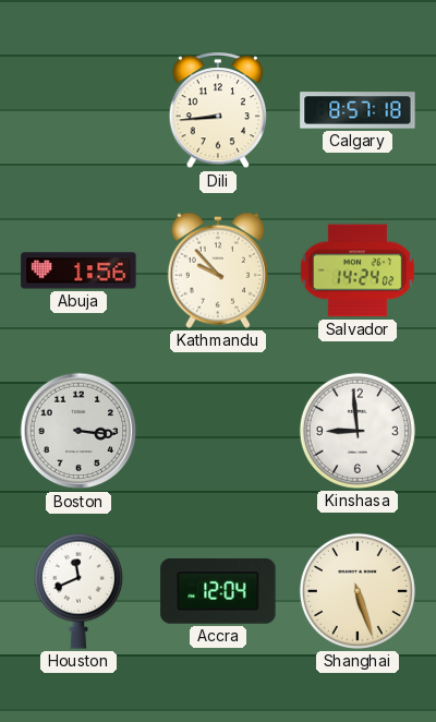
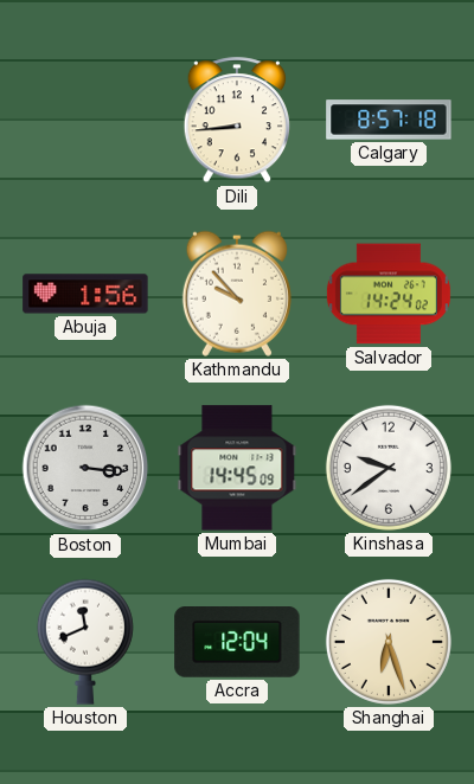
Mumbai: none -> 14:45 (237, 468)
Kinshasa: 8:59 -> 9:39 (389, 468)
Shanghai: 5:27 -> 6:27 (389, 642)
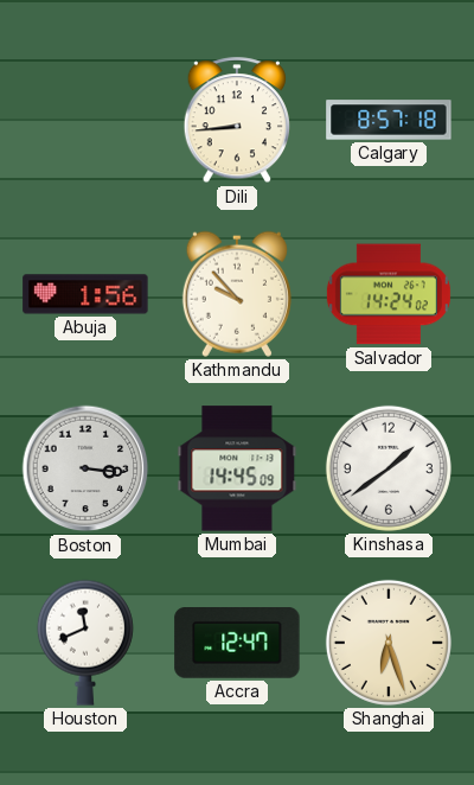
Kinshasa: 9:39 -> 1:39 (389, 468)
Accra: 12:04 -> 12:47 (237, 643)
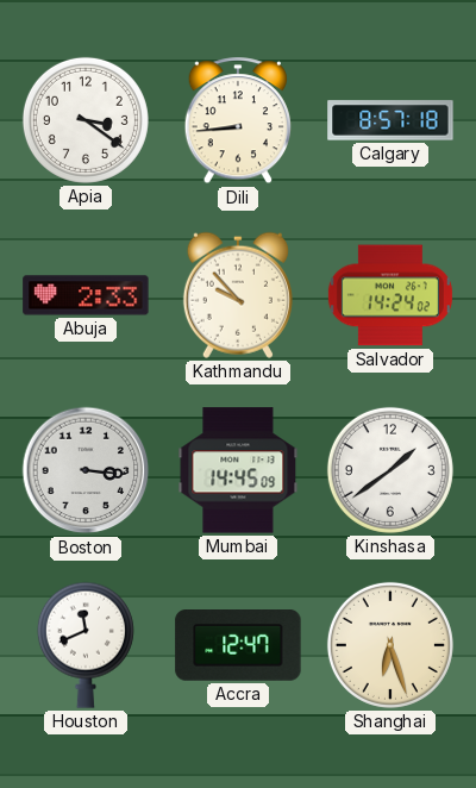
Apia: none -> 3:21 (86, 120)
Abuja: 1:56 -> 2:33 (86, 295)
